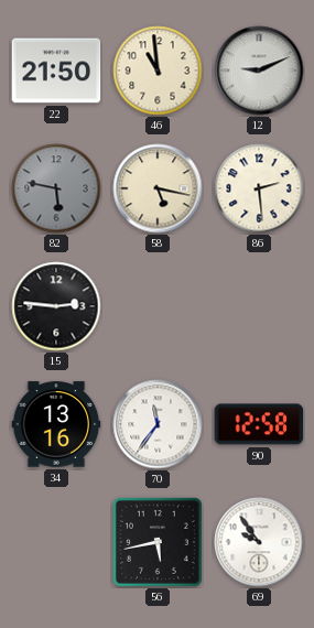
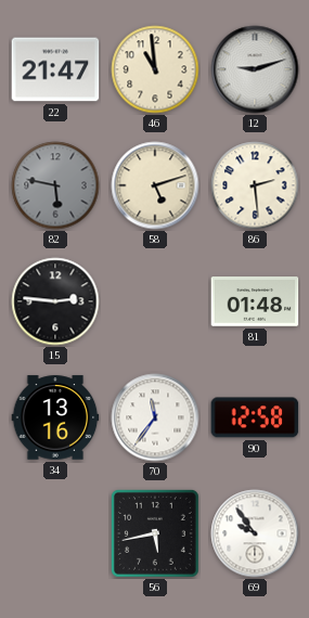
22: 21:50 -> 21:47 (55, 69)
12: 9:11 -> 9:12 (255, 69)
58: 5:17 -> 5:12 (155, 185)
81: none -> 01:48 (255, 301)
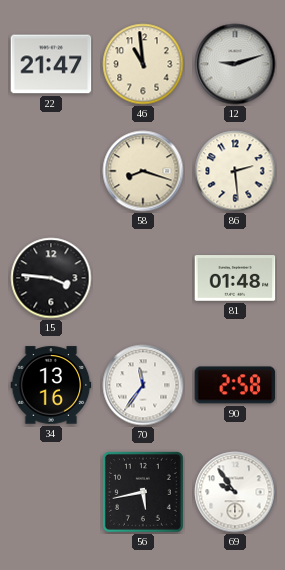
82: 5:47 -> none (55, 185)
58: 5:12 -> 8:18 (143, 171)
15: 2:46 -> 3:46 (51, 278)
90: 12:58 -> 2:58 (235, 385)
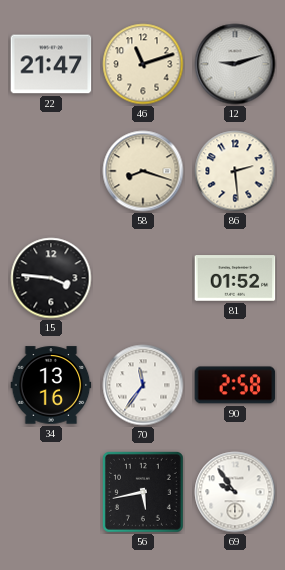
46: 10:59 -> 11:12 (143, 64)
81: 01:48 -> 01:52 (235, 278)
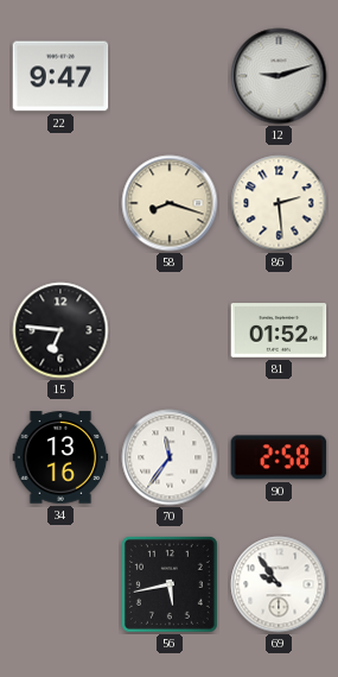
22: 21:47 -> 9:47 (60, 76)
46: 11:12 -> none (143, 64)
15: 3:46 -> 6:46 (60, 330)
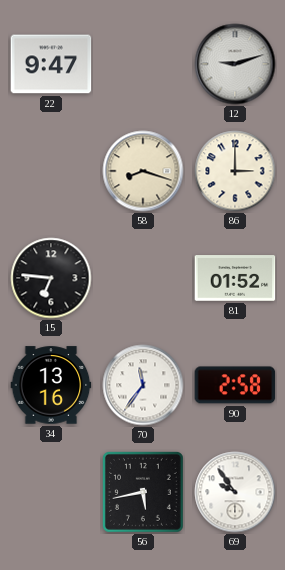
86: 2:29 -> 3:00 (235, 171)
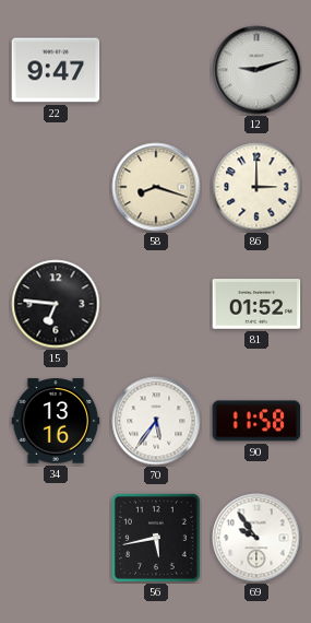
70: 11:36 -> 5:36 (156, 421)
90: 2:58 -> 11:58 (256, 421)
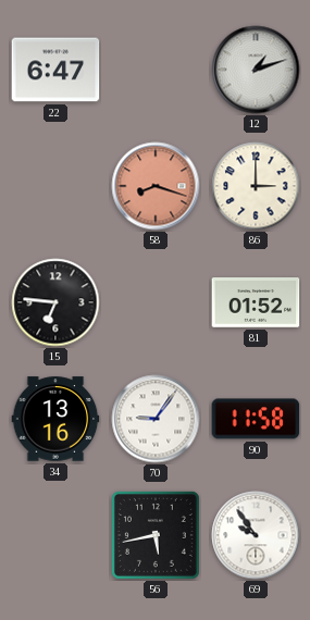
22: 9:47 -> 6:47 (55, 70)
12: 9:12 -> 1:12 (256, 70)
58 dial: cream -> salmon (156, 186)
70: 5:36 -> 9:06 (156, 419)
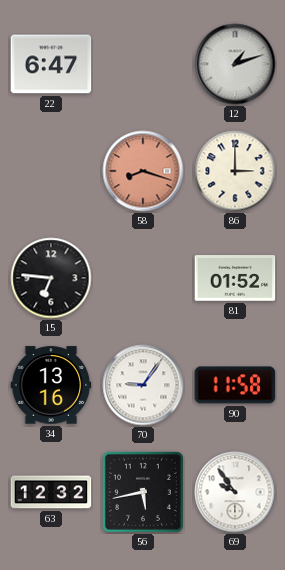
63: none -> 12:32 (51, 492)
